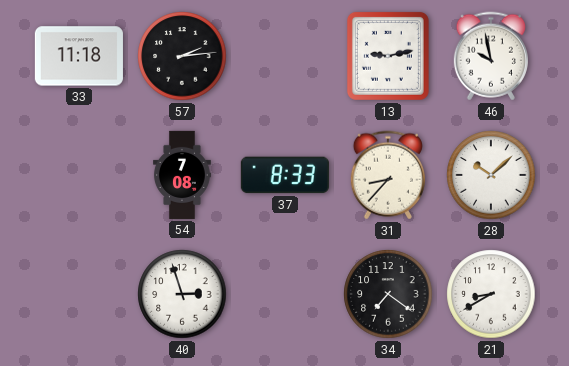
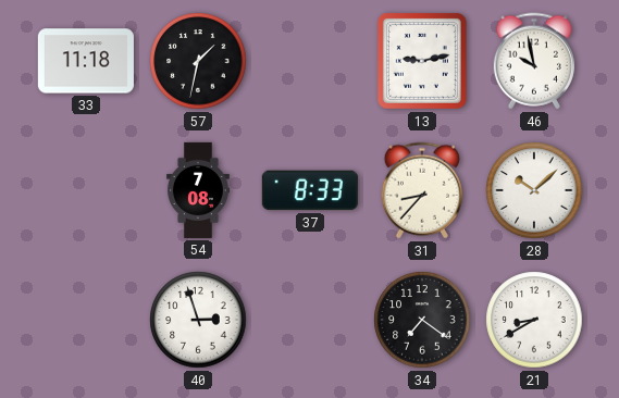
57: 2:14 -> 1:32 (198, 61)
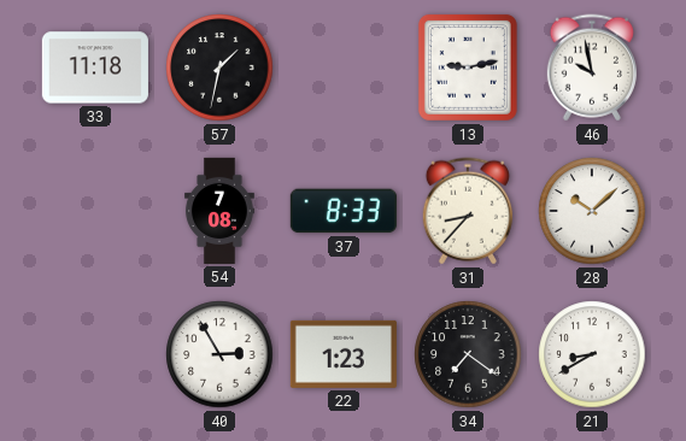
40: 2:57 -> 2:55 (219, 354)
22: none -> 1:23 (344, 354)
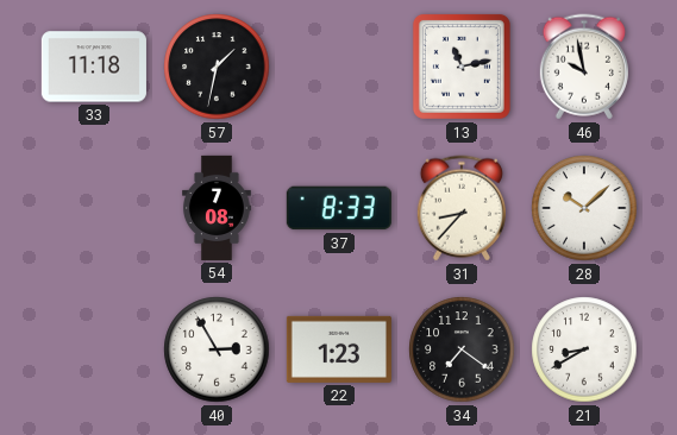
13: 9:13 -> 11:13 (462, 67)
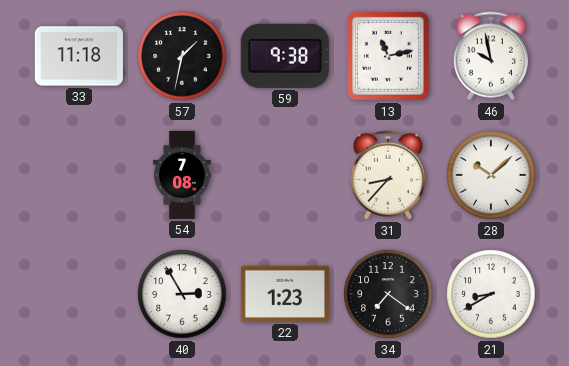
59: none -> 9:38 (285, 56)
37: 8:33 -> none (339, 208)
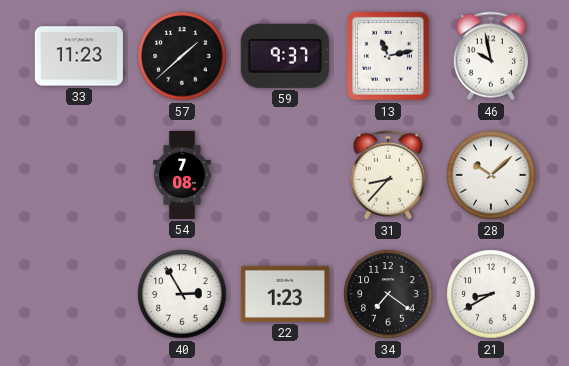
33: 11:18 -> 11:23 (79, 56)
57: 1:32 -> 1:38 (182, 56)
59: 9:38 -> 9:37 (285, 56)
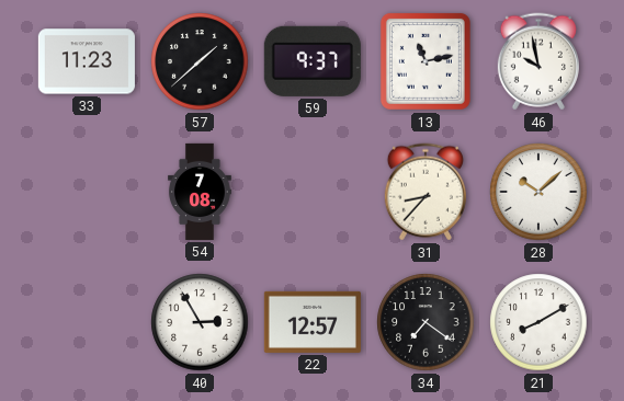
22: 1:23 -> 12:57 (313, 322)
21: 8:40 -> 8:10 (538, 322)
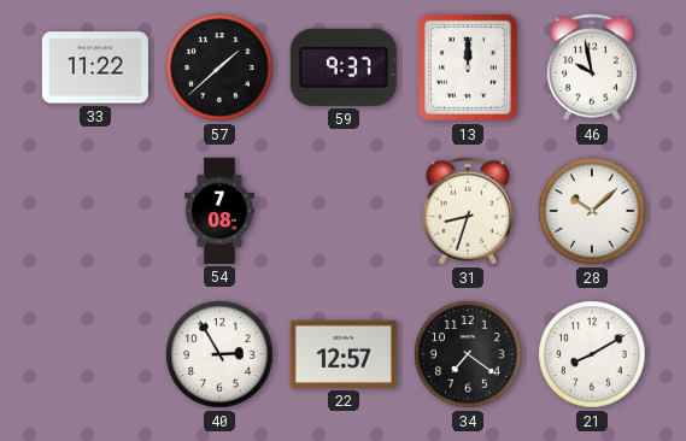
33: 11:23 -> 11:22 (95, 67)
13: 11:13 -> 12:00 (468, 67)
31: 8:37 -> 8:33 (468, 211)
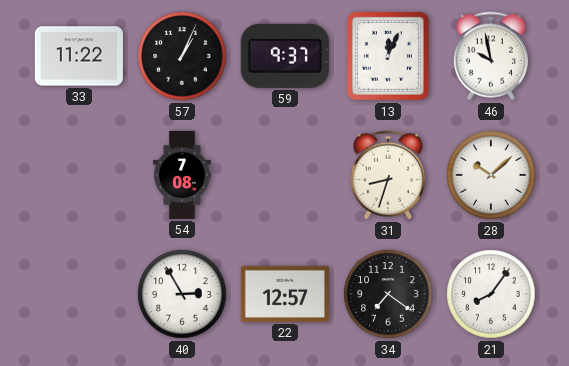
57: 1:38 -> 1:04 (182, 56)
13: 12:00 -> 12:04 (388, 56)
21: 8:10 -> 8:06 (491, 294)
